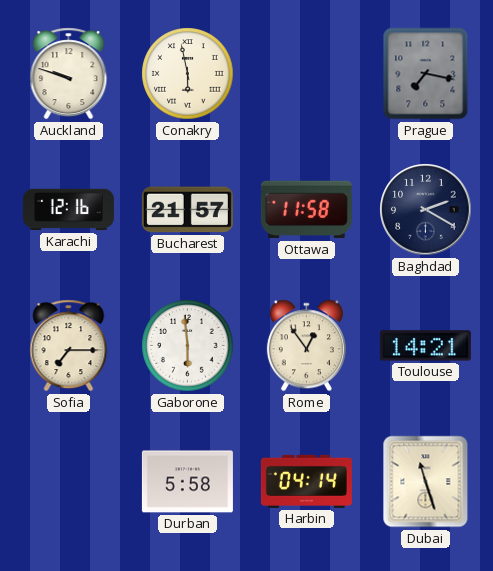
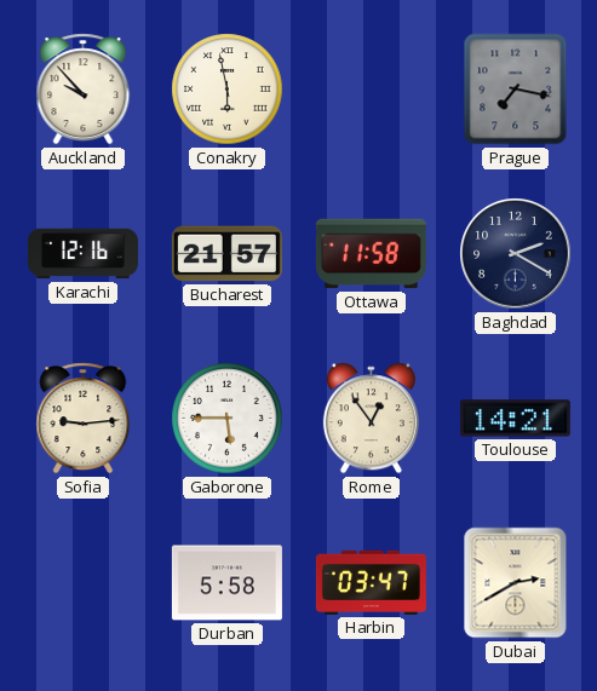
Auckland: 9:48 -> 9:53 (84, 90)
Sofia: 7:15 -> 9:14 (84, 419)
Gaborone: 5:59 -> 5:45 (228, 419)
Harbin: 04:14 -> 03:47 (371, 582)
Dubai: 11:27 -> 2:40 (516, 583)
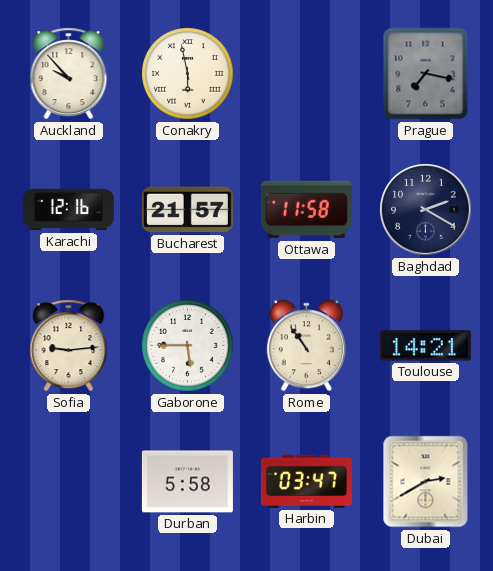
Rome: 12:54 -> 10:54 (306, 346)
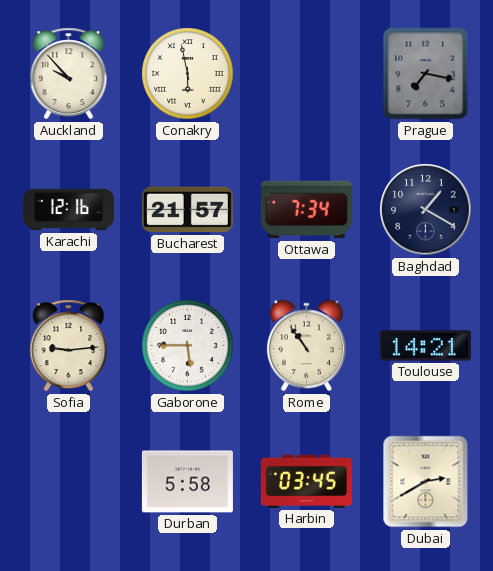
Ottawa: 11:58 -> 7:34 (306, 210)
Baghdad: 2:20 -> 1:20 (426, 210)
Harbin: 03:47 -> 03:45 (306, 481)
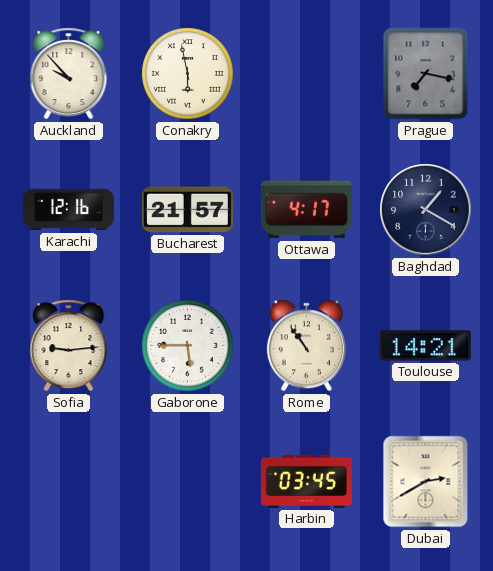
Ottawa: 7:34 -> 4:17 (306, 210)
Durban: 5:58 -> none (187, 482)
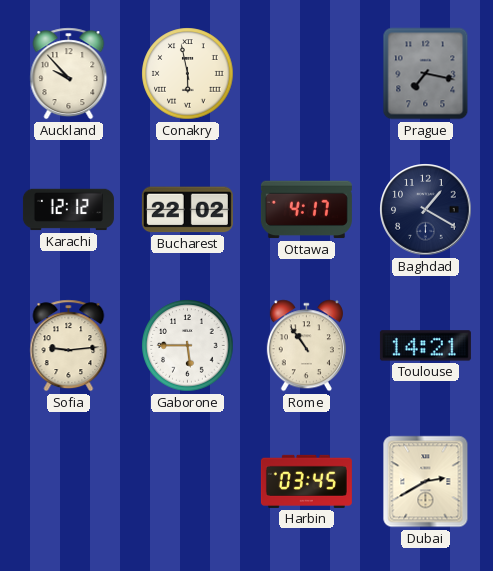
Karachi: 12:16 -> 12:12 (68, 210)
Bucharest: 21:57 -> 22:02 (187, 210)
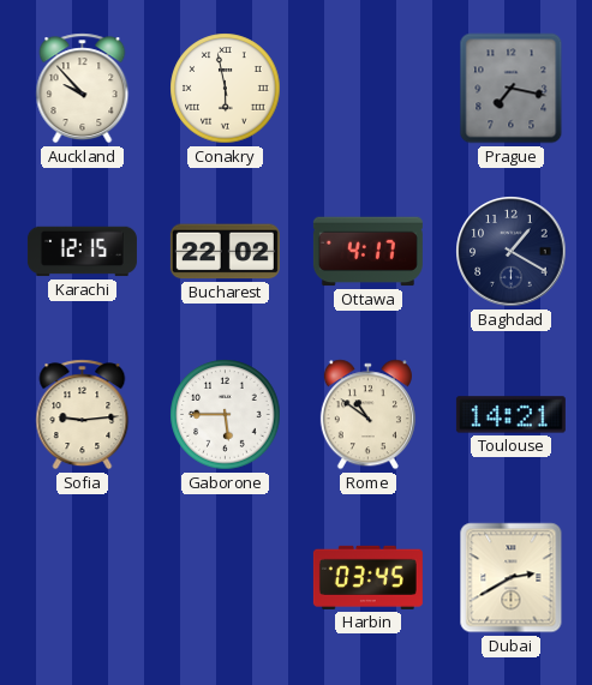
Karachi: 12:12 -> 12:15 (82, 252)
Rome: 10:54 -> 10:51 (367, 415)
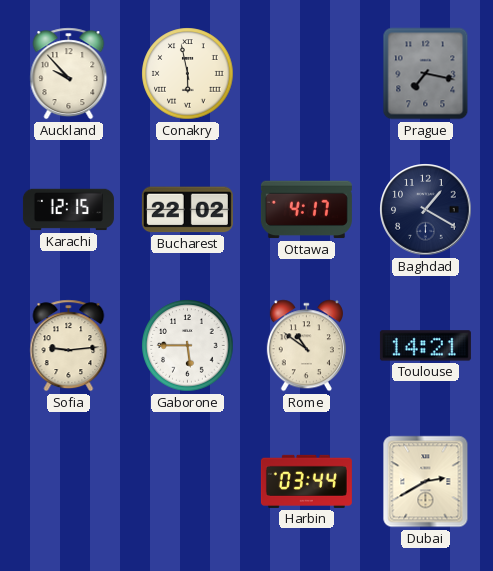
Harbin: 03:45 -> 03:44 (306, 481)
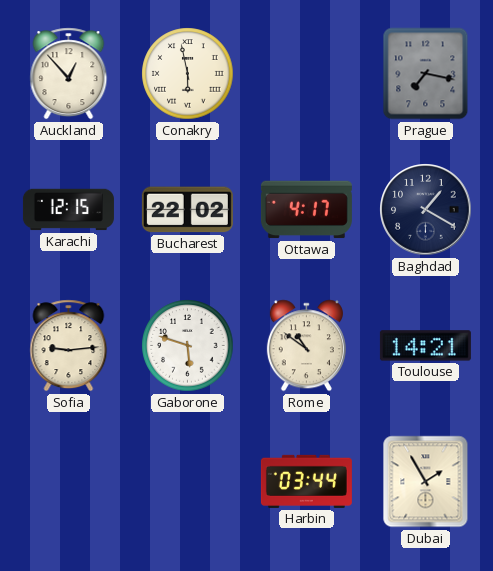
Auckland: 9:53 -> 12:53 (69, 74)
Gaborone: 5:45 -> 5:48 (188, 346)
Dubai: 2:40 -> 1:55 (426, 482)
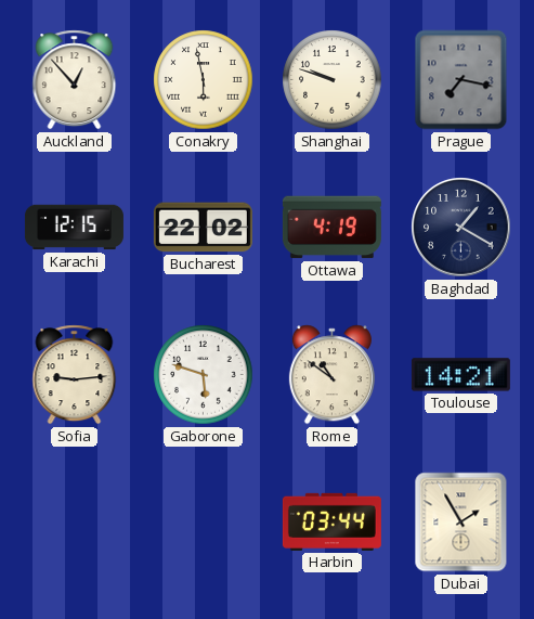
Shanghai: none -> 9:48 (333, 80)
Ottawa: 4:17 -> 4:19 (331, 228)
